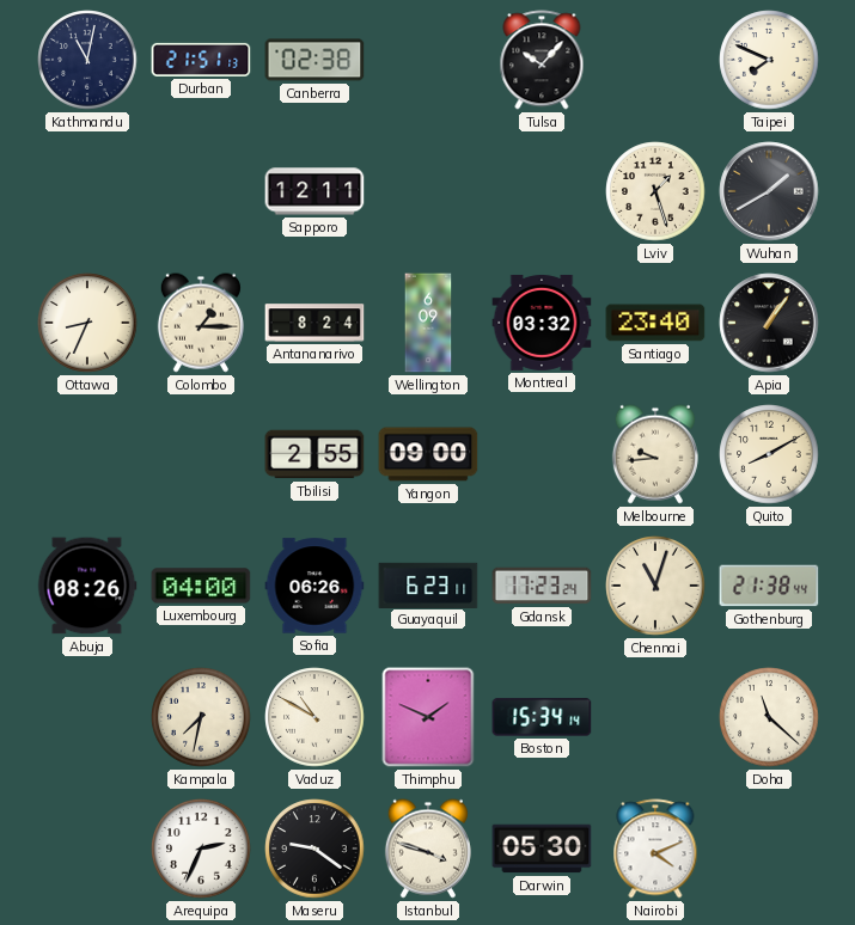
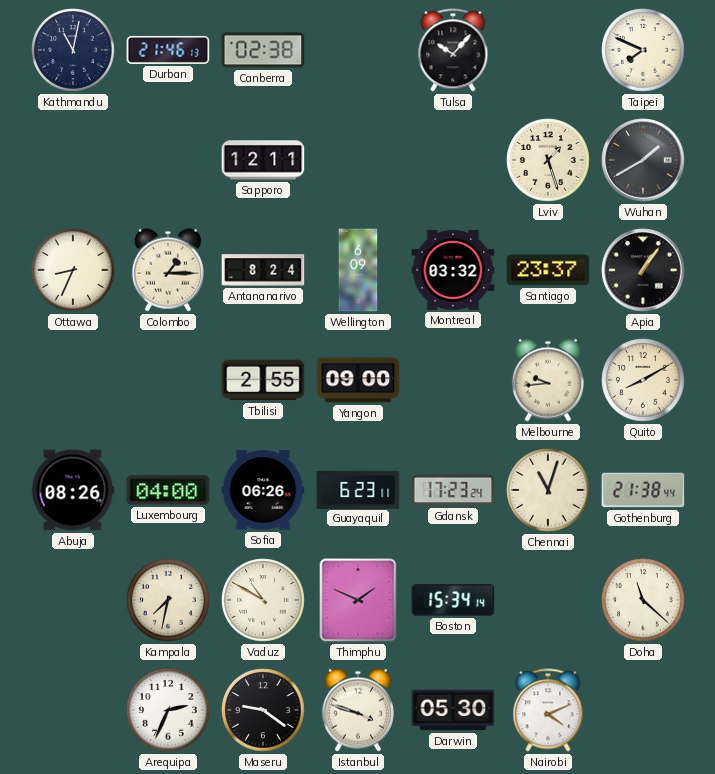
Durban: 21:51 -> 21:46 (168, 50)
Santiago: 23:40 -> 23:37 (548, 270)
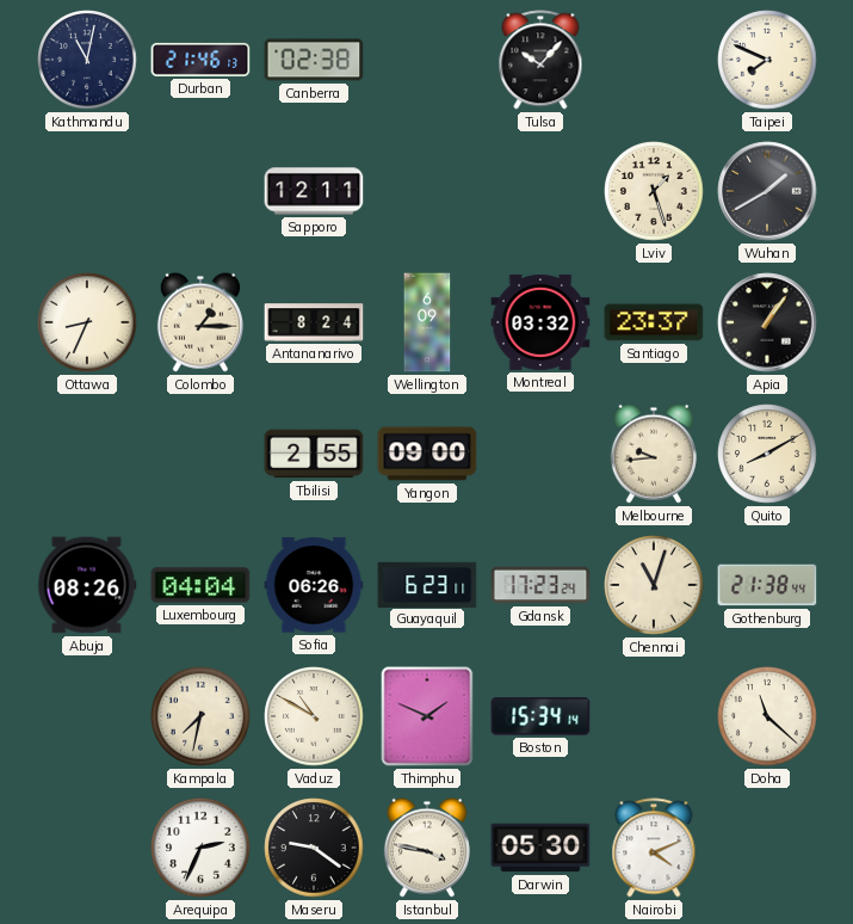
Luxembourg: 04:00 -> 04:04 (200, 585)
Istanbul: 3:48 -> 3:47 (427, 848)
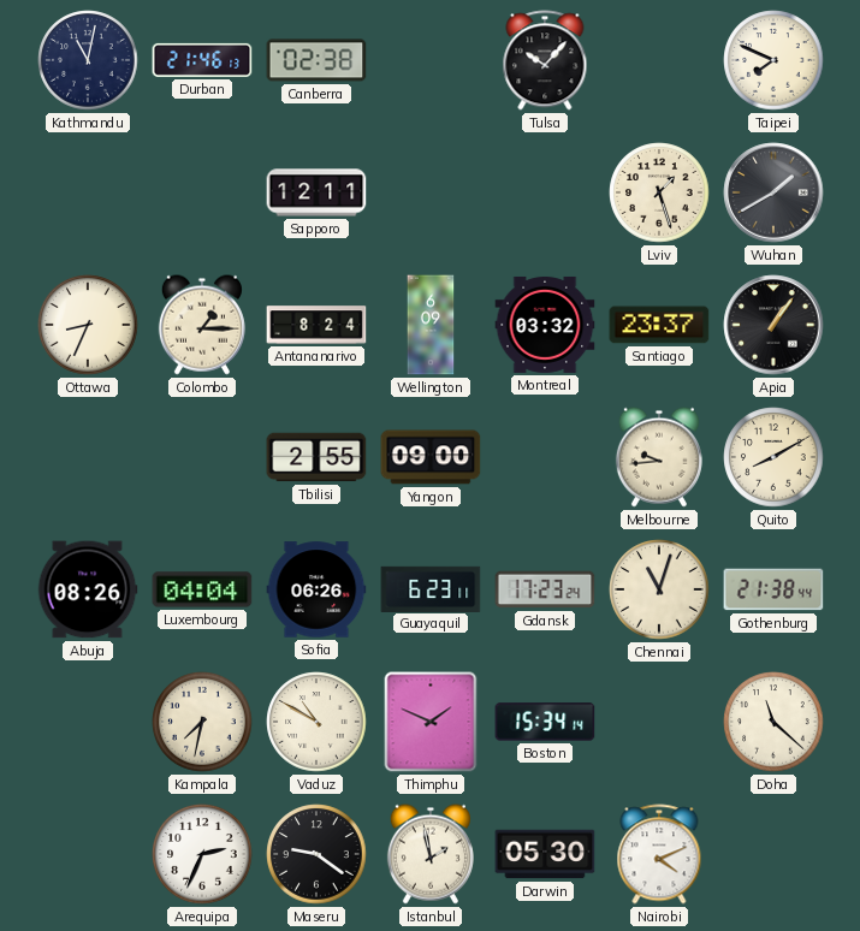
Istanbul: 3:47 -> 1:58 (431, 854)
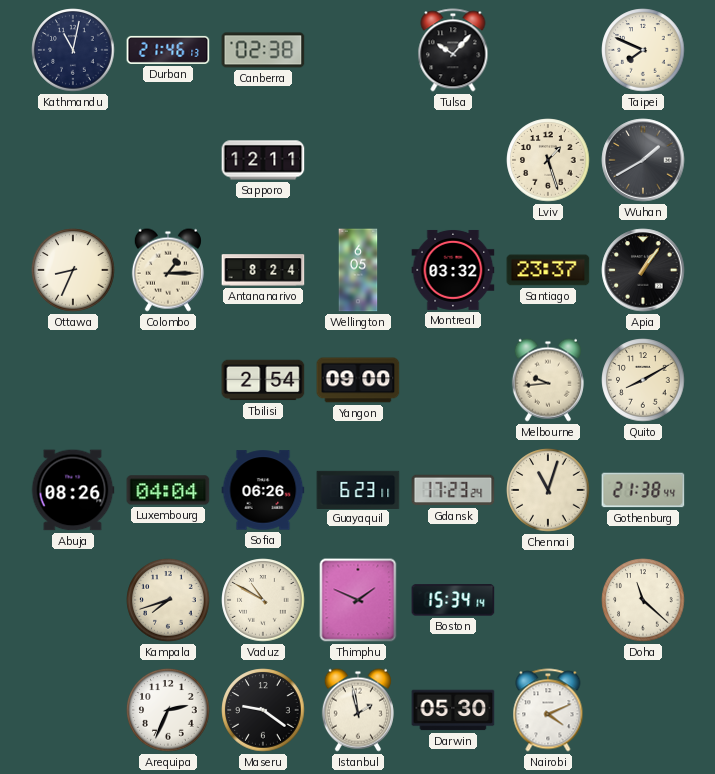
Wellington: 6:09 -> 6:05 (358, 270)
Tbilisi: 2:55 -> 2:54 (263, 380)
Kampala: 7:32 -> 7:42 (168, 600)
